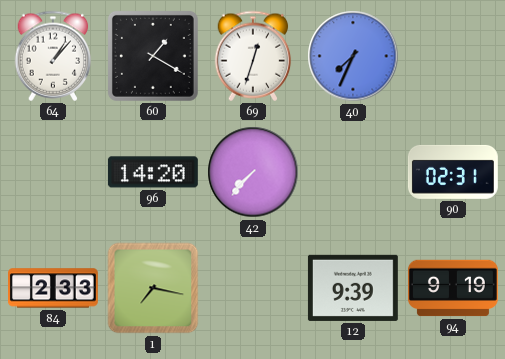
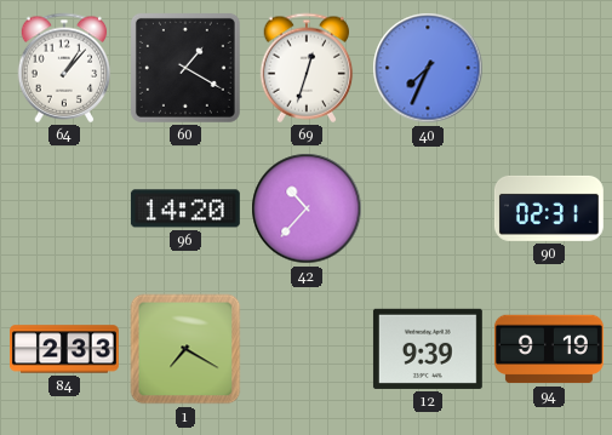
42: 7:37 -> 10:37 (307, 208)
1: 7:17 -> 7:20 (185, 349)
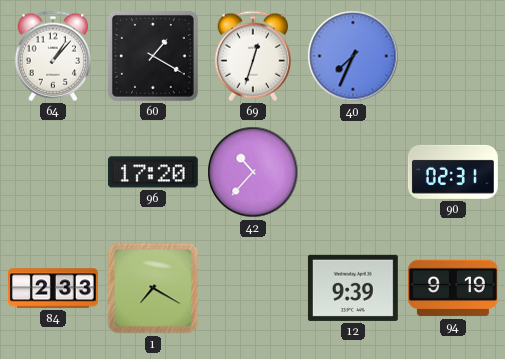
96: 14:20 -> 17:20 (153, 172)
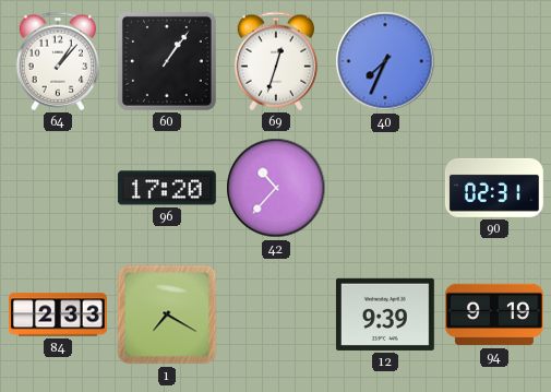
60: 1:20 -> 1:06 (167, 61)
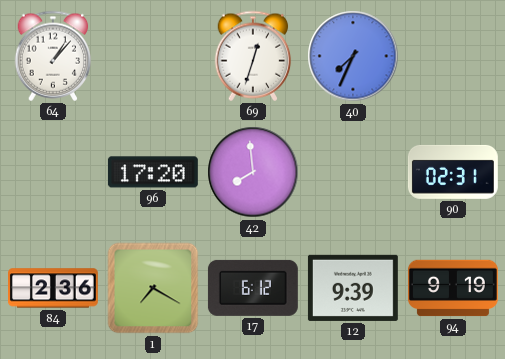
60: 1:06 -> none (167, 61)
42: 10:37 -> 7:59 (253, 172)
84: 2:33 -> 2:36 (54, 288)
17: none -> 6:12 (253, 288)
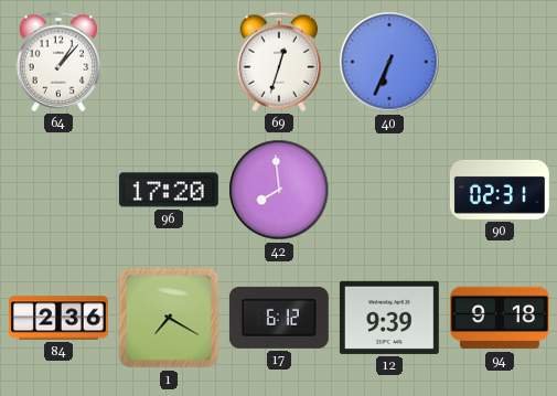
40: 7:34 -> 6:34 (389, 62)
94: 9:19 -> 9:18 (500, 318)
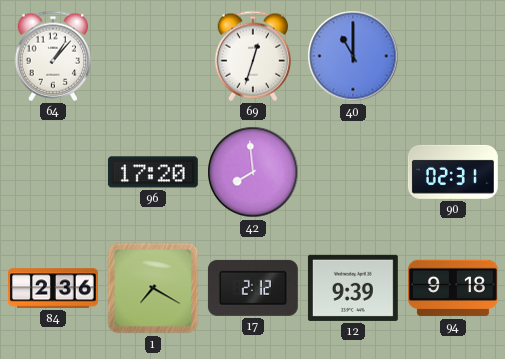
40: 6:34 -> 11:00 (353, 56)
17: 6:12 -> 2:12 (253, 288)
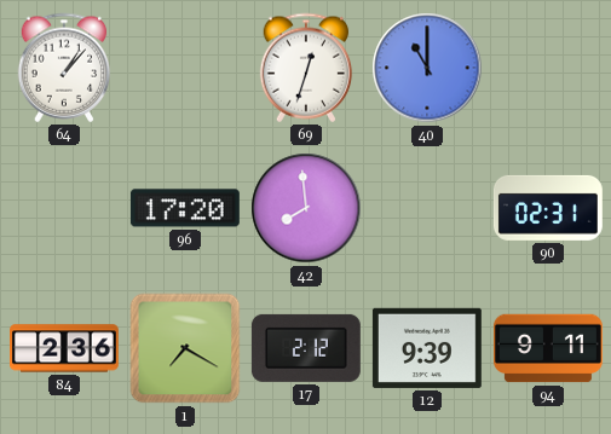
94: 9:18 -> 9:11 (548, 348)
